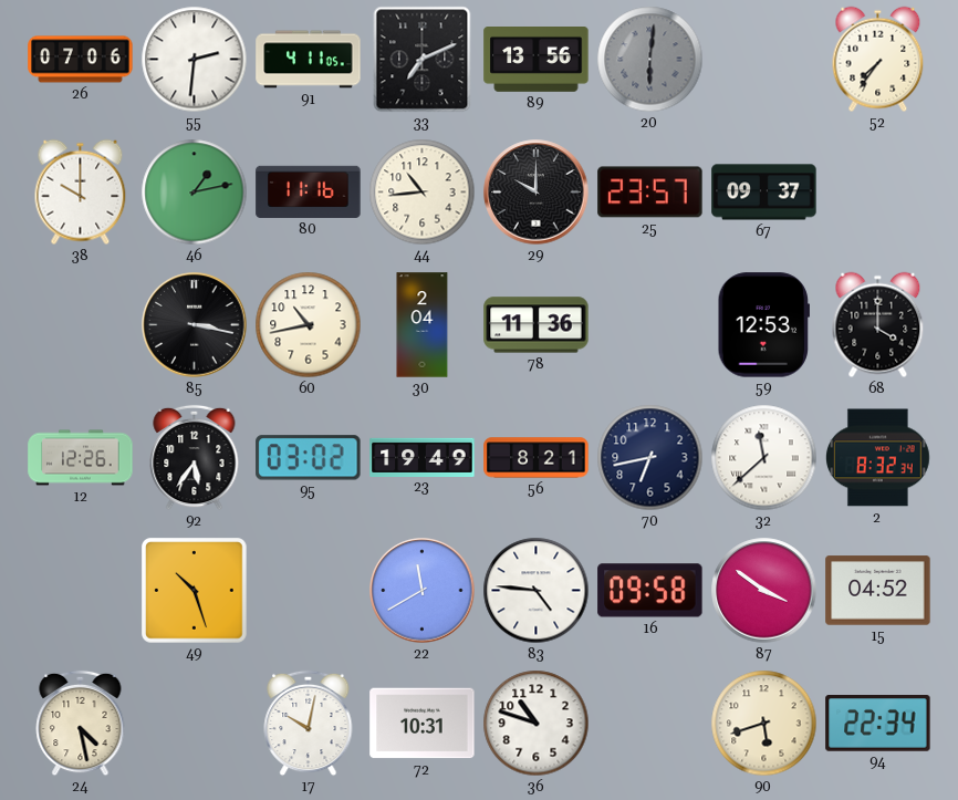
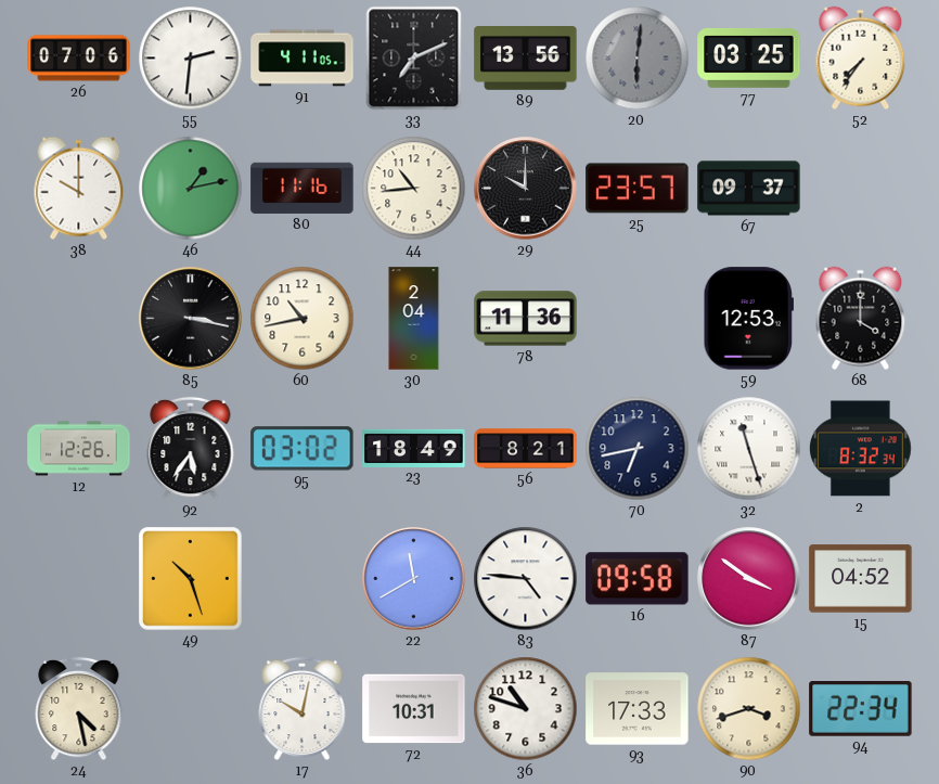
77: none -> 03:25 (749, 57)
23: 19:49 -> 18:49 (414, 448)
32: 11:38 -> 11:27 (749, 449)
93: none -> 17:33 (638, 709)
90: 5:42 -> 3:42 (749, 709)
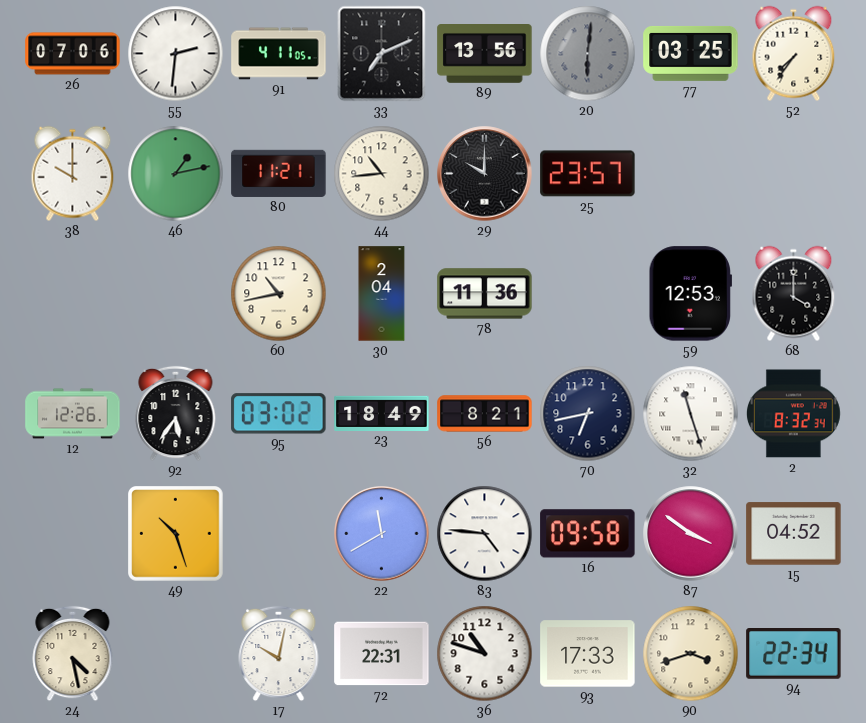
80: 11:16 -> 11:21 (279, 173)
67: 09:37 -> none (749, 189)
85: 3:17 -> none (191, 319)
72: 10:31 -> 22:31 (382, 654)
